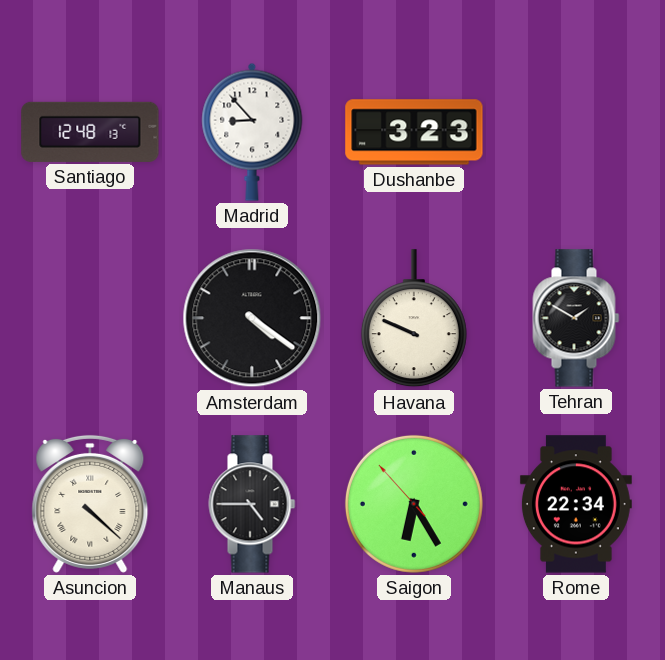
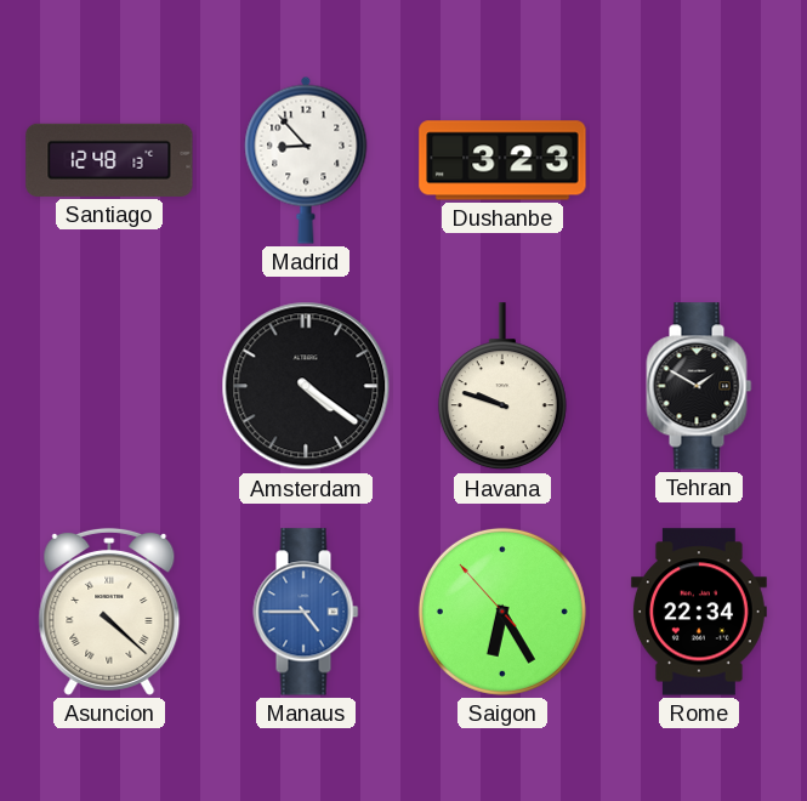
Havana: 9:49 -> 9:48 (502, 387)
Manaus dial: black -> blue (306, 612)
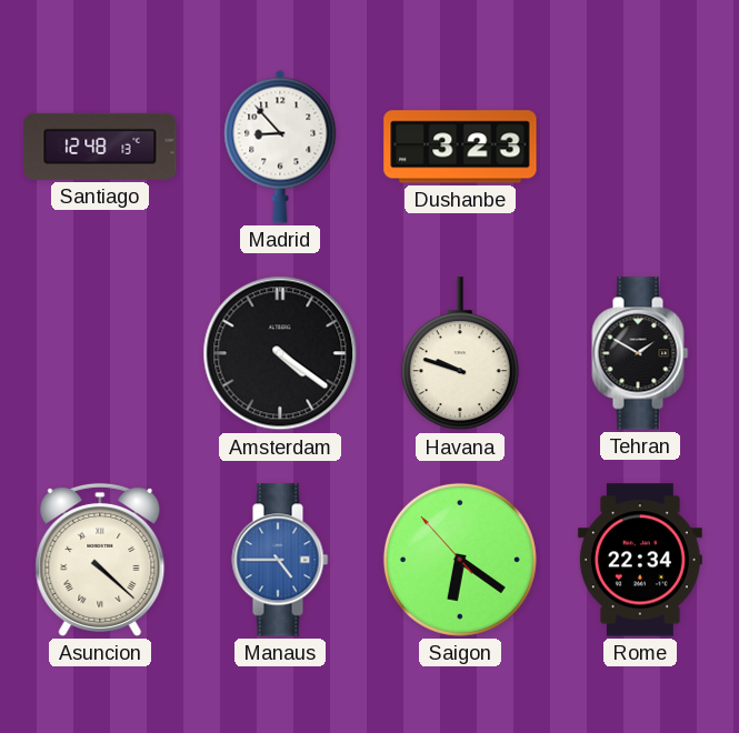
Saigon: 6:24 -> 6:20 (460, 560)
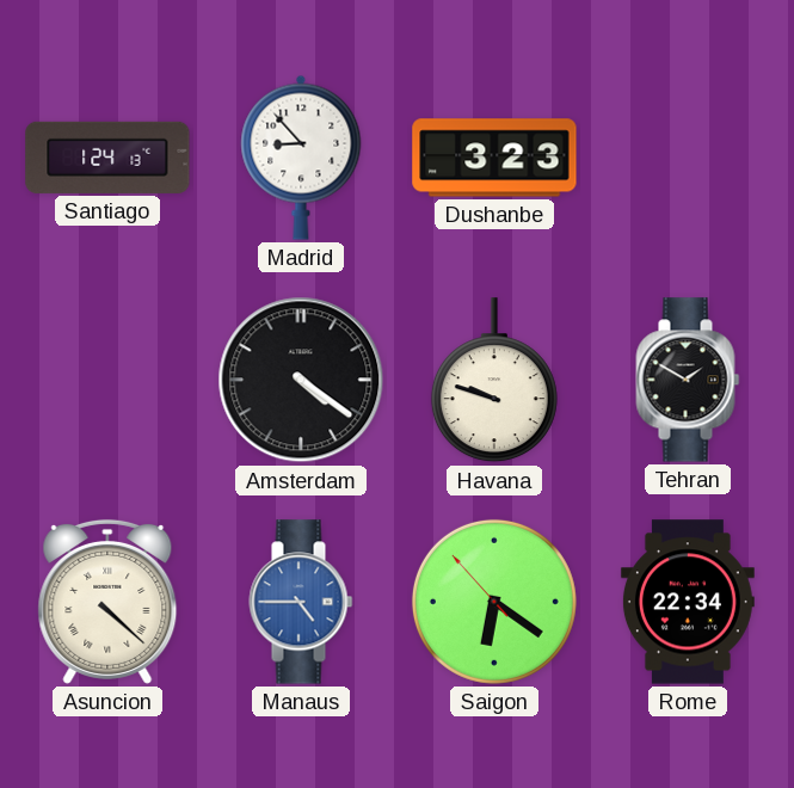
Santiago: 12:48 -> 1:24 (107, 158)
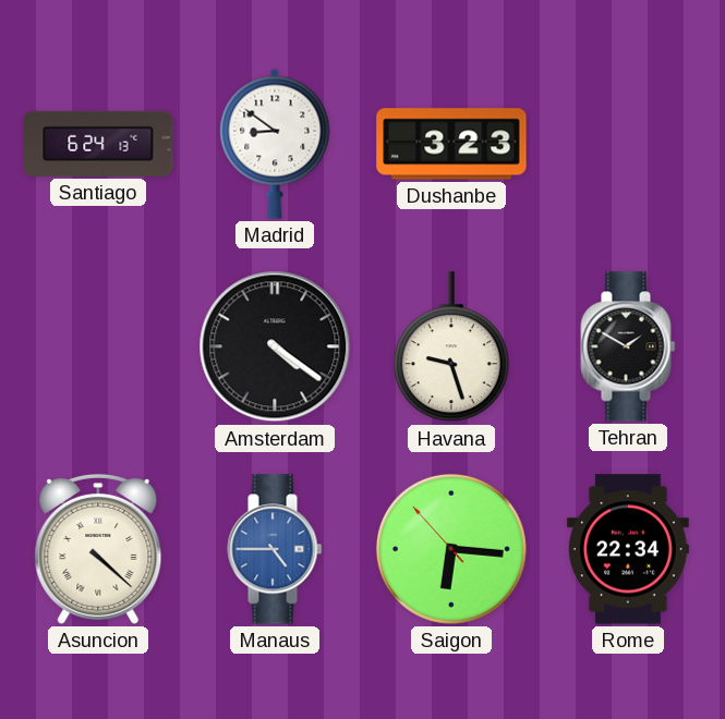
Santiago: 1:24 -> 6:24 (98, 144)
Madrid: 8:53 -> 8:51 (275, 144)
Havana: 9:48 -> 9:27 (451, 348)
Saigon: 6:20 -> 6:15 (451, 549)
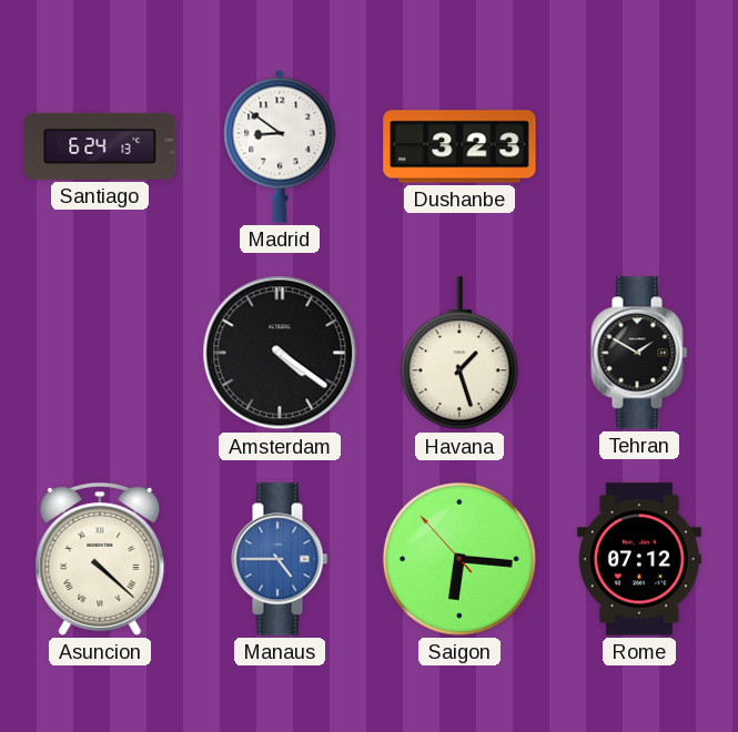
Havana: 9:27 -> 1:27 (459, 354)
Rome: 22:34 -> 07:12 (639, 559)
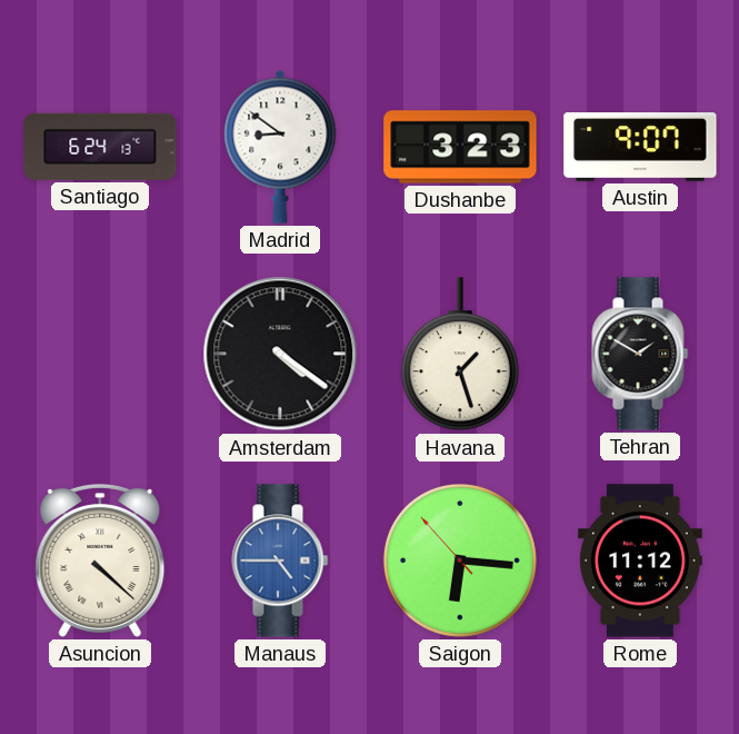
Austin: none -> 9:07 (640, 147)
Rome: 07:12 -> 11:12 (640, 561)
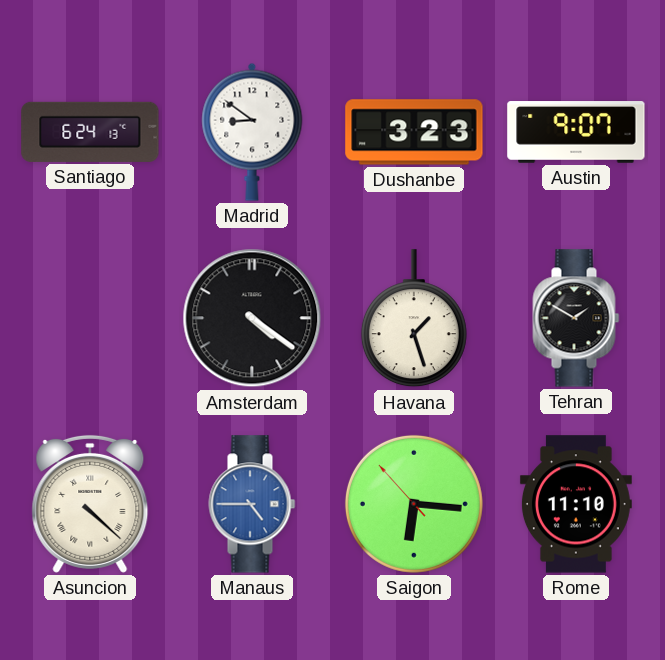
Rome: 11:12 -> 11:10 (576, 504)
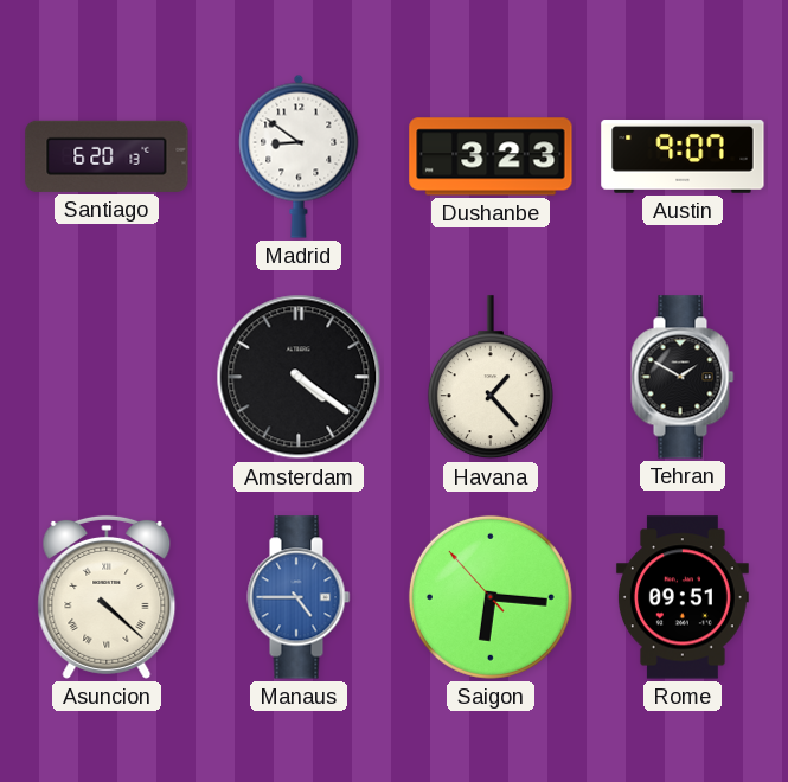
Santiago: 6:24 -> 6:20 (107, 156)
Havana: 1:27 -> 1:23 (491, 378)
Rome: 11:10 -> 09:51 (683, 597)
